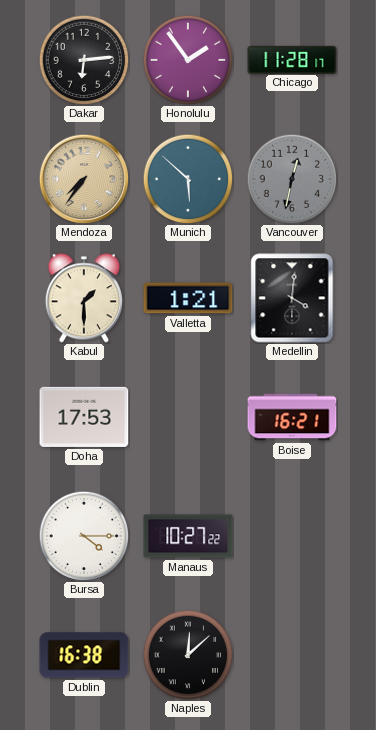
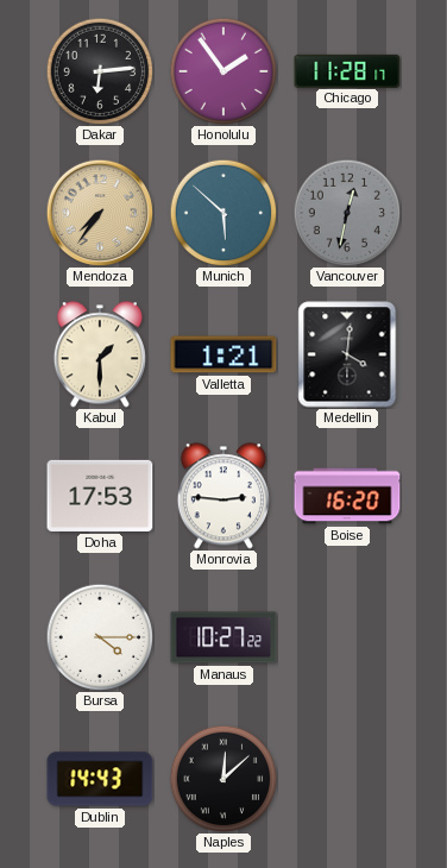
Monrovia: none -> 2:46 (223, 496)
Boise: 16:21 -> 16:20 (347, 496)
Dublin: 16:38 -> 14:43 (100, 779)
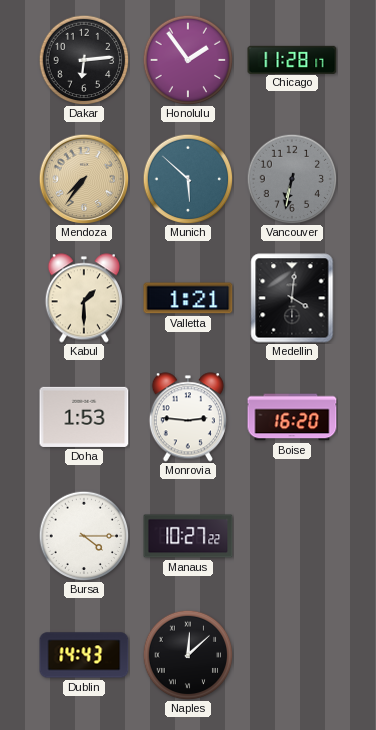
Vancouver: 12:32 -> 6:32 (292, 179)
Doha: 17:53 -> 1:53 (84, 417)
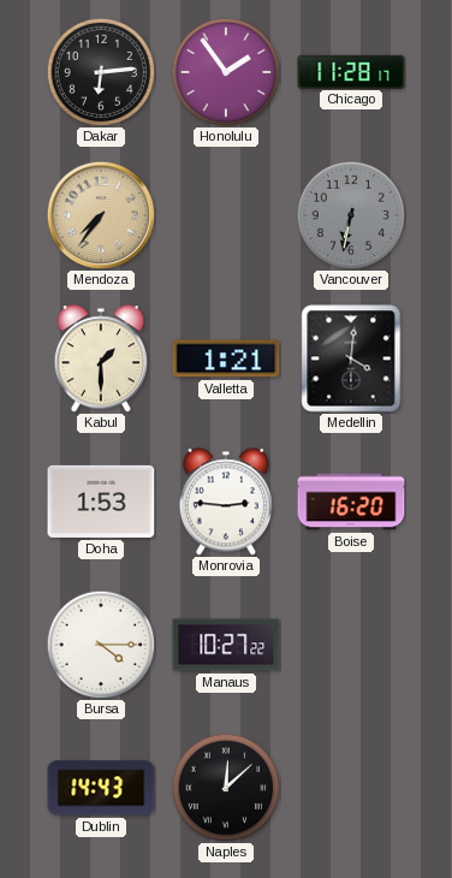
Munich: 5:52 -> none (188, 179)
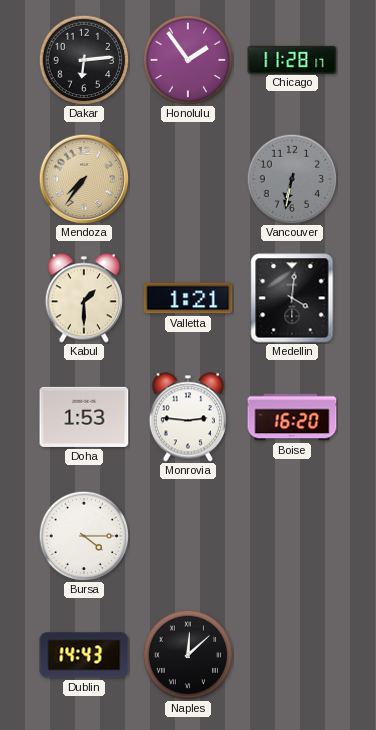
Manaus: 10:27 -> none (226, 645)
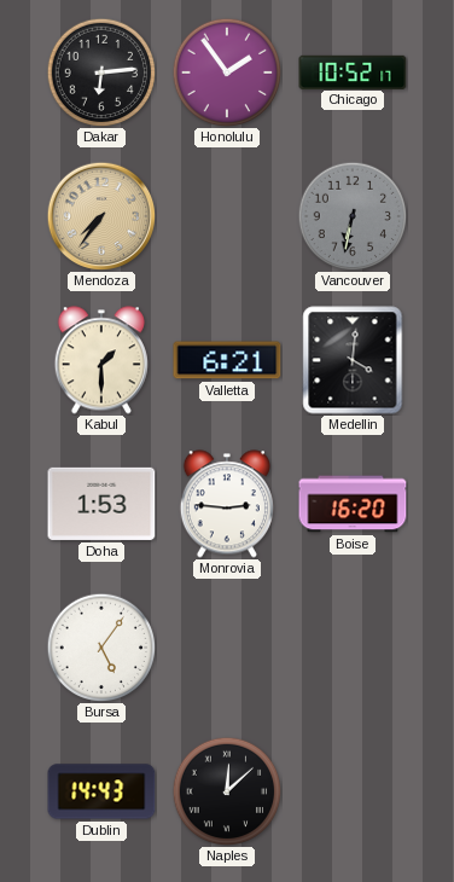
Chicago: 11:28 -> 10:52 (353, 71)
Valletta: 1:21 -> 6:21 (227, 360)
Bursa: 4:15 -> 5:06 (101, 648)
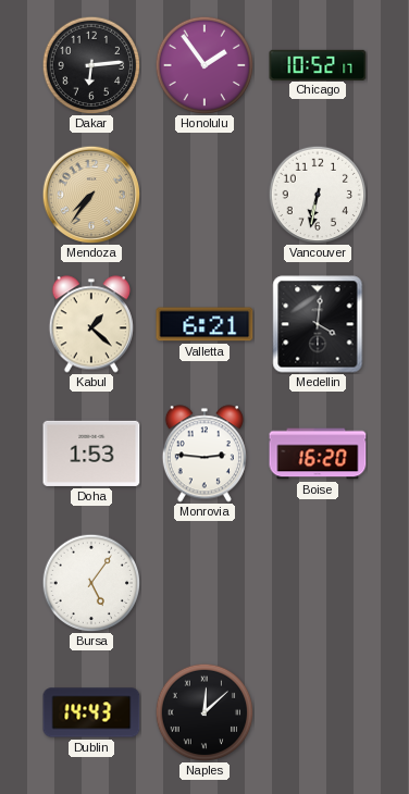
Vancouver dial: grey -> white (318, 195)
Kabul: 1:30 -> 1:22 (91, 324)
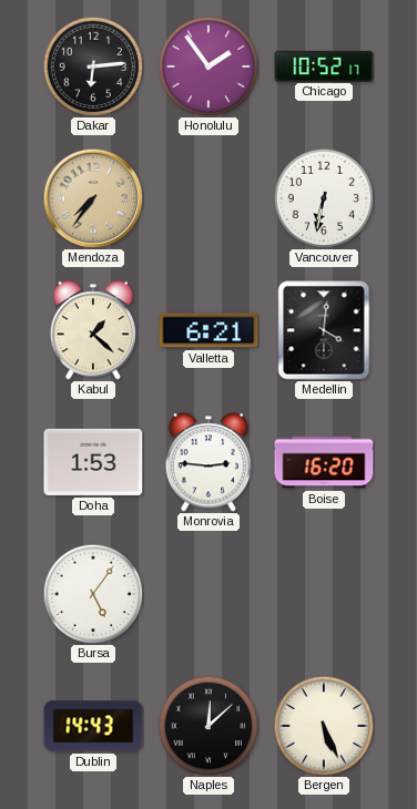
Bergen: none -> 5:26 (324, 726)
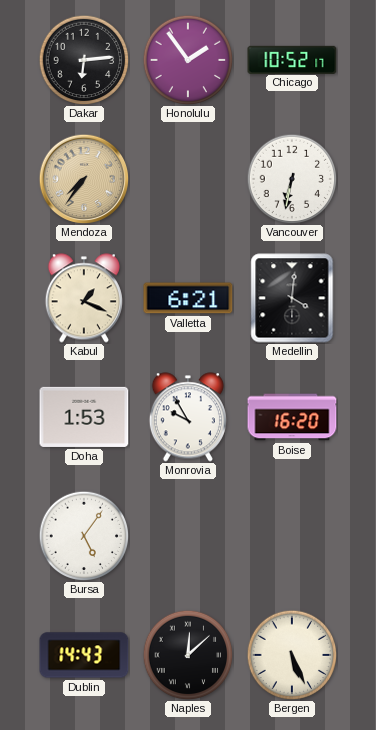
Kabul: 1:22 -> 1:19 (84, 298)
Monrovia: 2:46 -> 9:55 (188, 417)
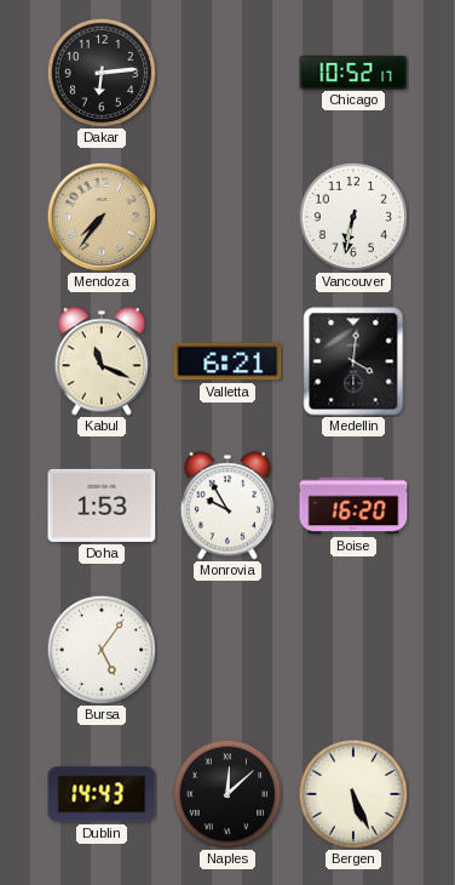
Honolulu: 1:54 -> none (188, 60)
Kabul: 1:19 -> 11:19 (102, 361)
